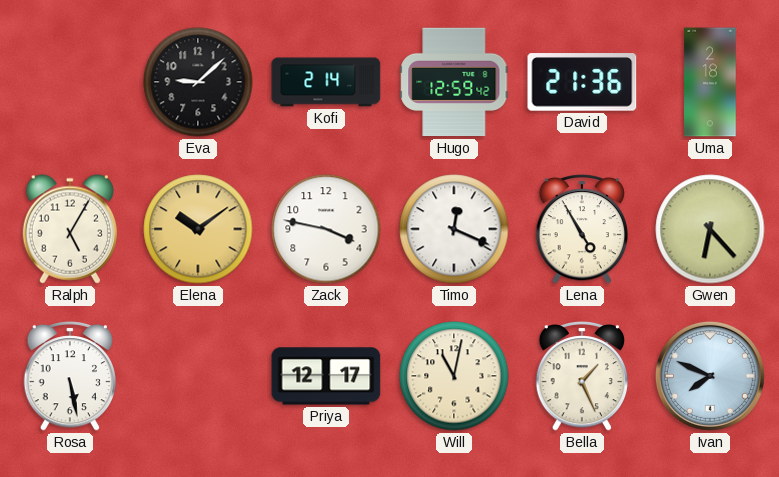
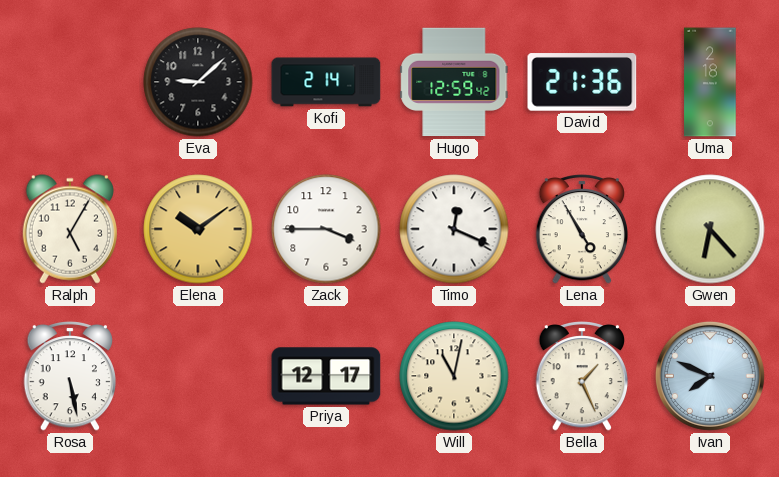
Zack: 3:47 -> 3:45 (326, 229)
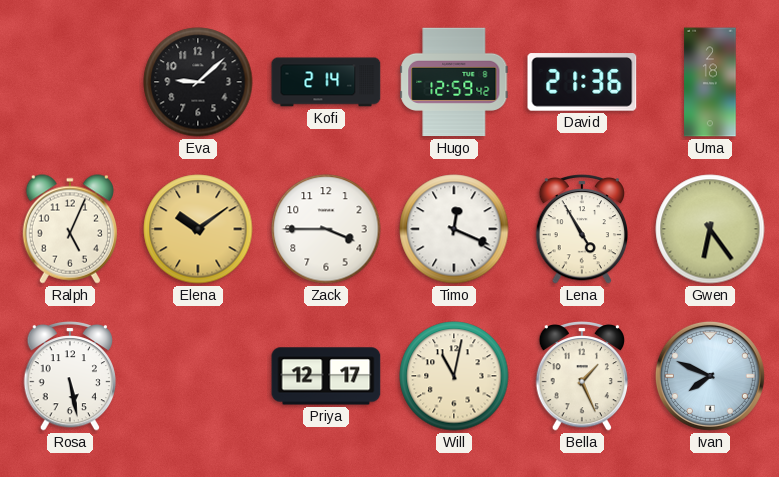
Ralph: 5:05 -> 5:04 (70, 229)
Gwen: 6:23 -> 6:24 (710, 229)
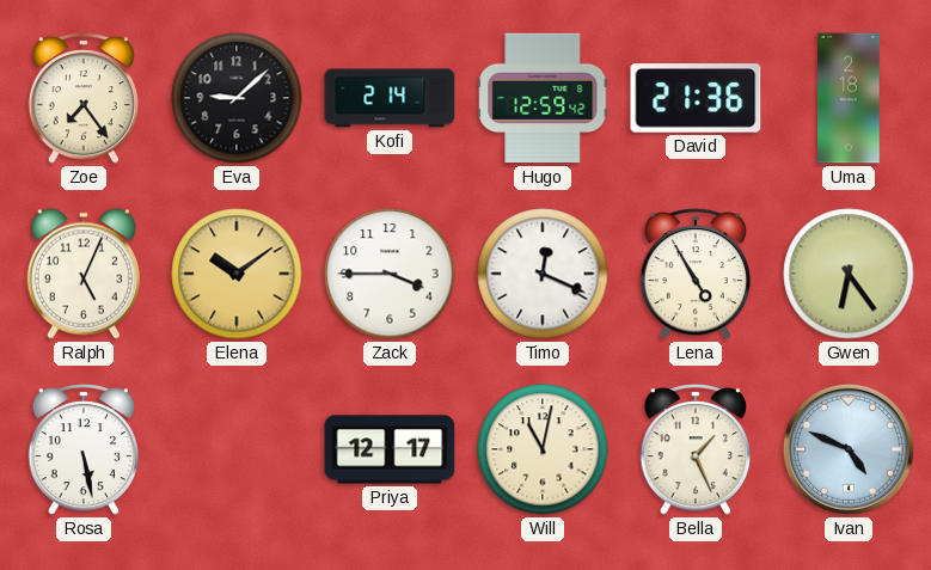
Zoe: none -> 7:24 (84, 98)
Ivan: 7:49 -> 4:49 (849, 449)
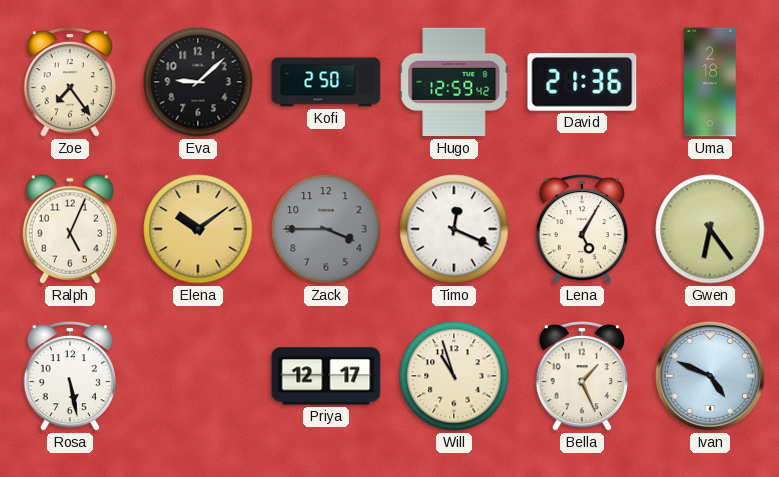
Kofi: 2:14 -> 2:50 (326, 82)
Zack dial: white -> grey (326, 229)
Lena: 4:55 -> 5:05 (582, 229)
Will: 11:02 -> 10:57 (454, 376)
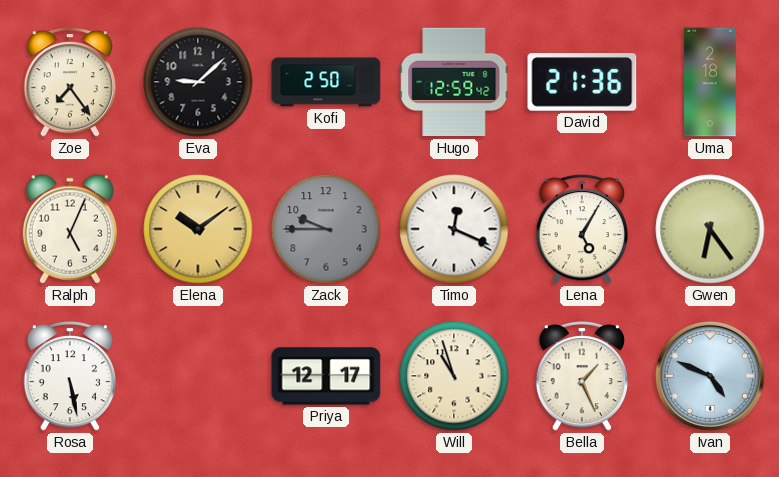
Zack: 3:45 -> 9:45 (326, 229)
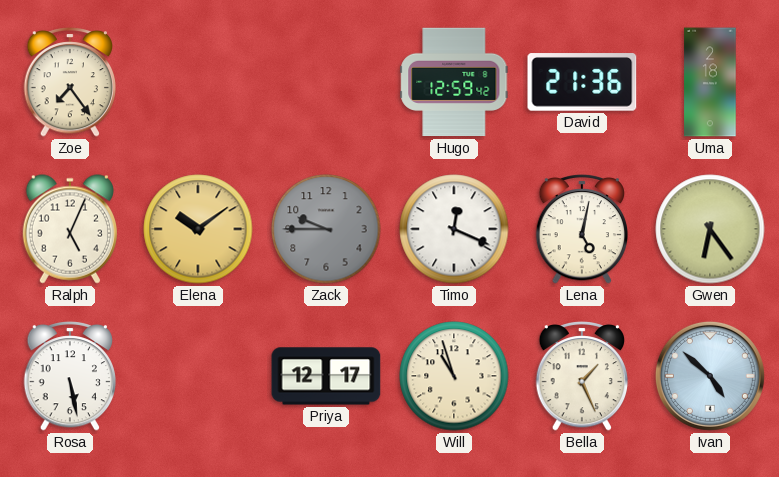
Eva: 9:08 -> none (198, 82)
Kofi: 2:50 -> none (326, 82)
Lena: 5:05 -> 5:02 (582, 229)
Ivan: 4:49 -> 4:52 (710, 376)
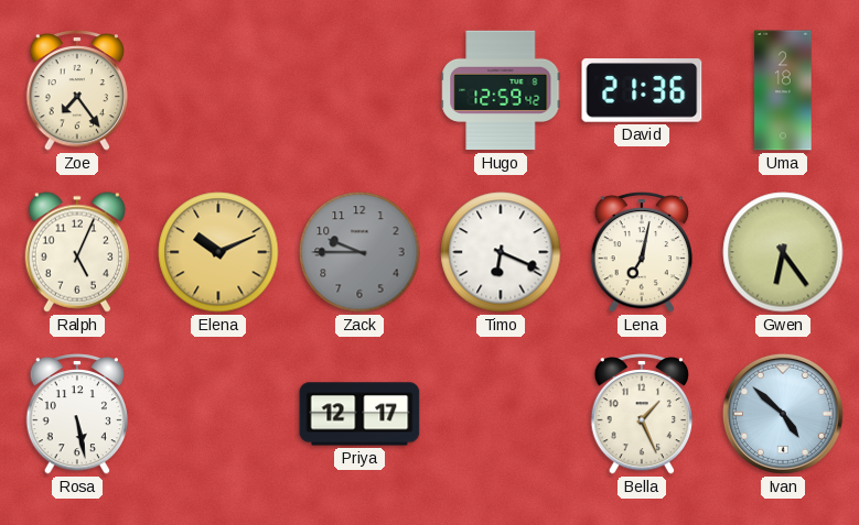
Elena: 10:09 -> 10:11 (218, 252)
Timo: 12:19 -> 6:19 (501, 252)
Lena: 5:02 -> 7:02 (642, 252)
Will: 10:57 -> none (454, 376)
